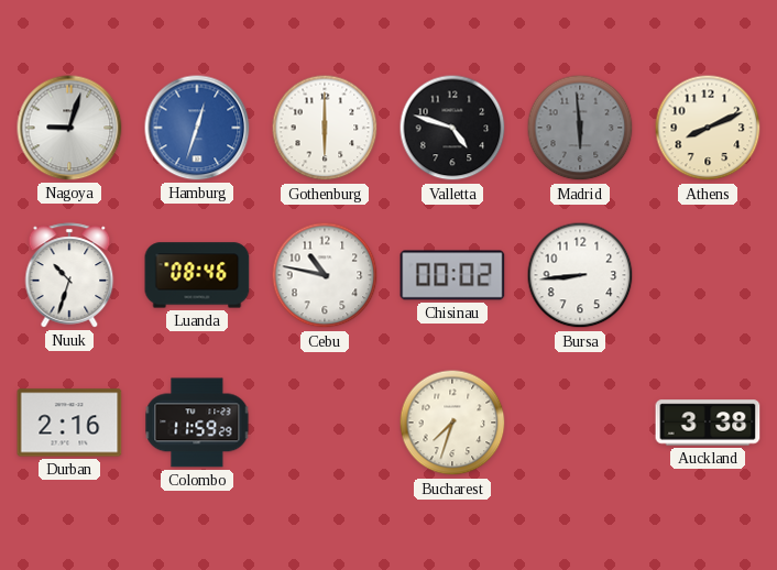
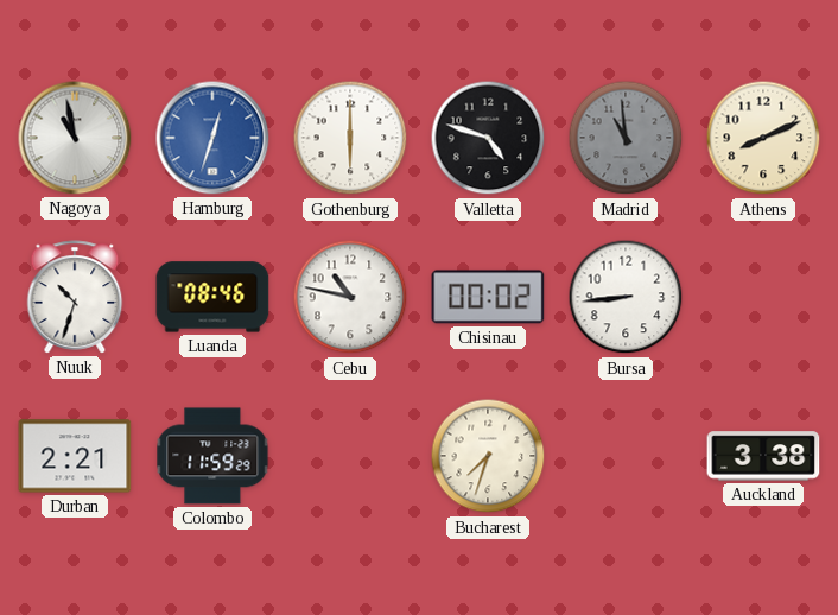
Nagoya: 9:03 -> 10:58 (75, 138)
Madrid: 5:59 -> 10:59 (626, 138)
Durban: 2:16 -> 2:21 (75, 456)
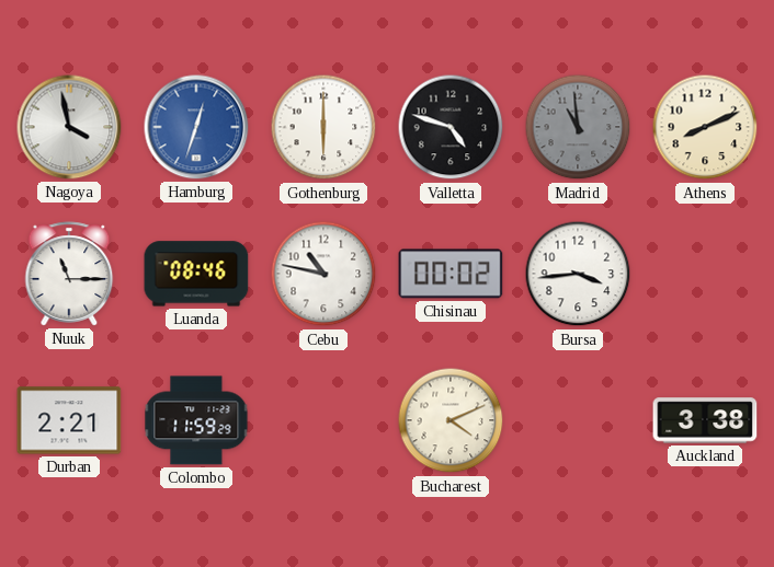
Nagoya: 10:58 -> 3:58 (69, 127)
Nuuk: 10:33 -> 11:15 (69, 274)
Bursa: 8:44 -> 3:44 (578, 274)
Bucharest: 7:33 -> 4:11 (451, 420)
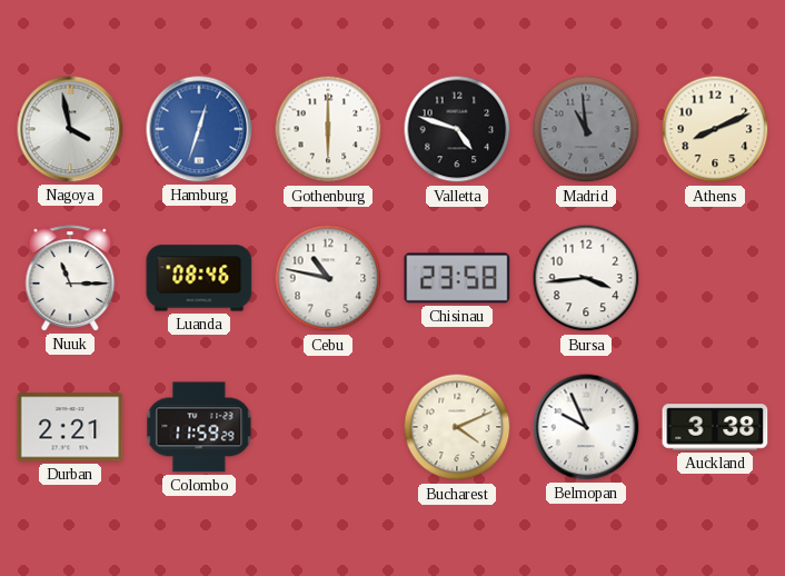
Chisinau: 00:02 -> 23:58 (457, 278)
Belmopan: none -> 9:56 (586, 427)
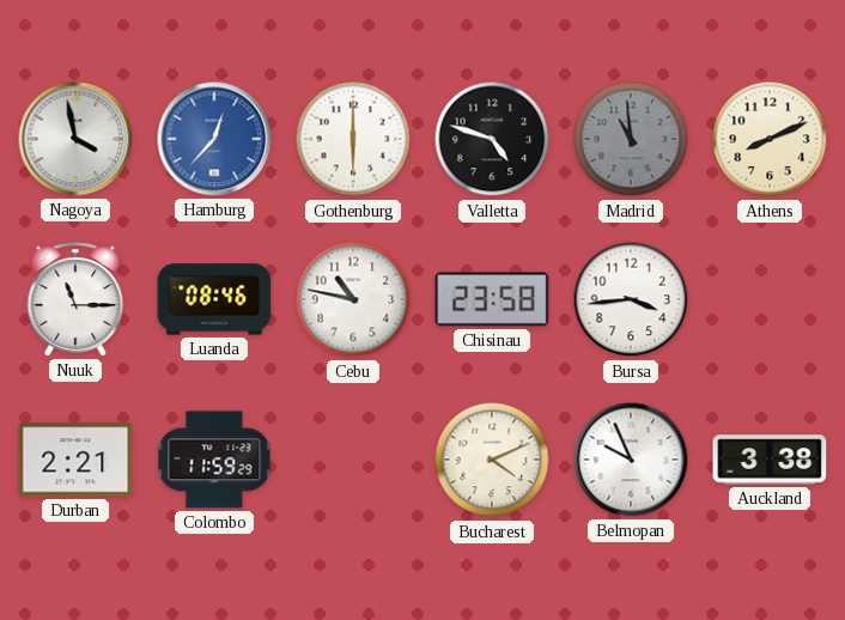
Hamburg: 12:33 -> 12:37 (214, 139)
